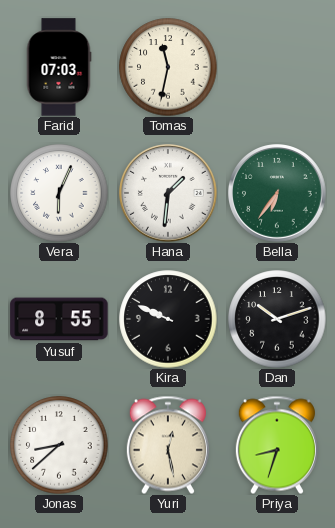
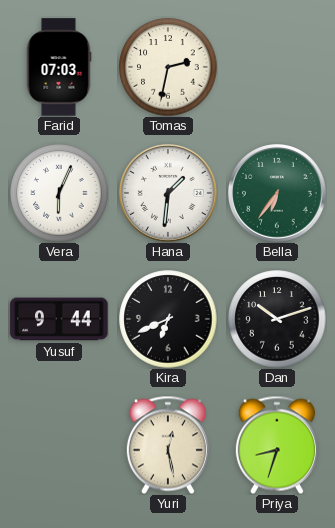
Tomas: 11:32 -> 2:32 (168, 67)
Yusuf: 8:55 -> 9:44 (59, 319)
Kira: 9:49 -> 6:41 (168, 319)
Jonas: 8:38 -> none (59, 445)
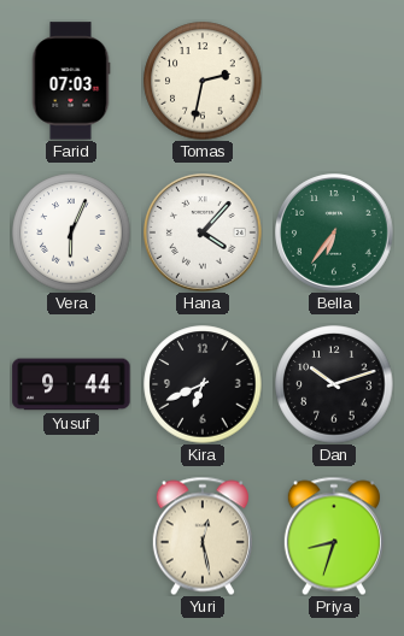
Hana: 1:31 -> 4:07 (204, 234)
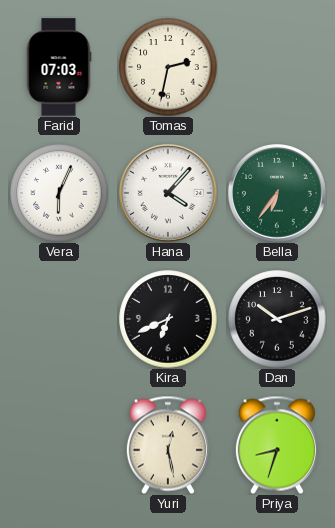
Yusuf: 9:44 -> none (71, 384)
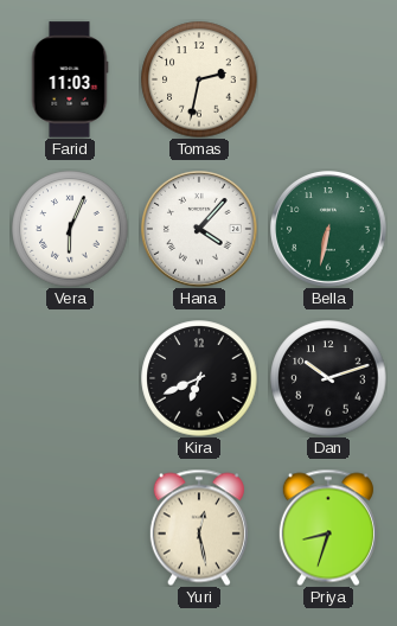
Farid: 07:03 -> 11:03 (70, 79)
Bella: 6:36 -> 6:32 (329, 230)
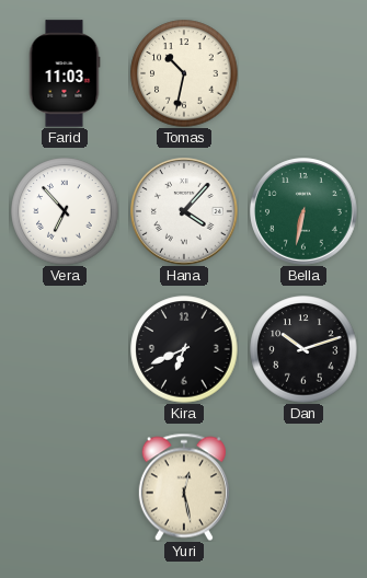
Tomas: 2:32 -> 10:32 (184, 73)
Vera: 6:04 -> 6:53 (65, 211)
Priya: 8:33 -> none (328, 528)
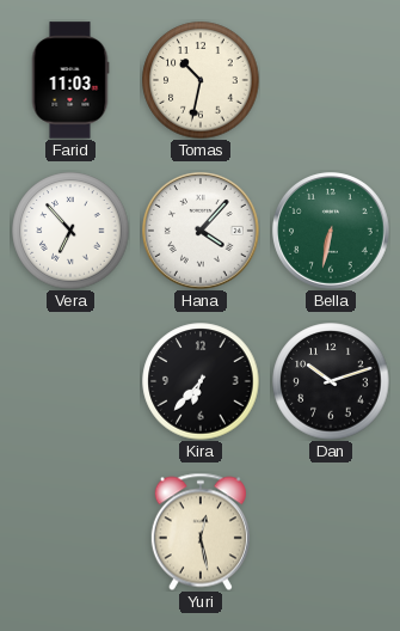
Kira: 6:41 -> 6:37 (201, 381)
